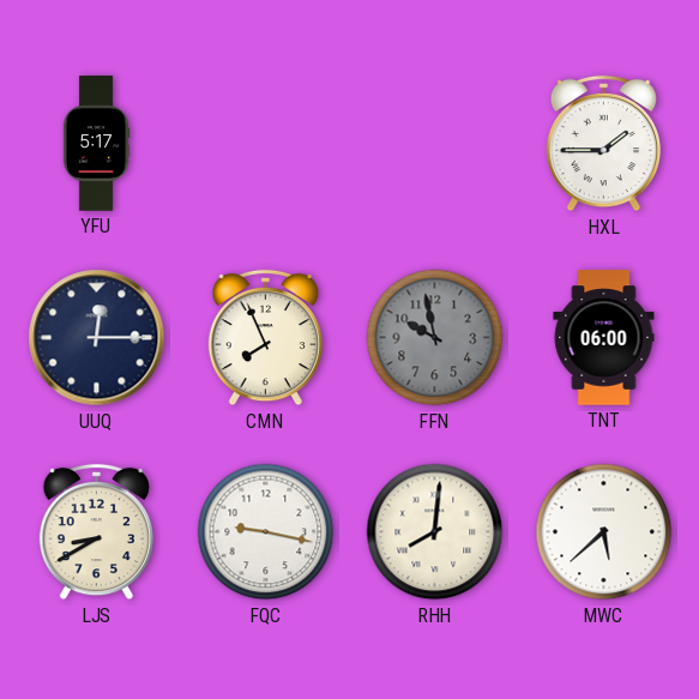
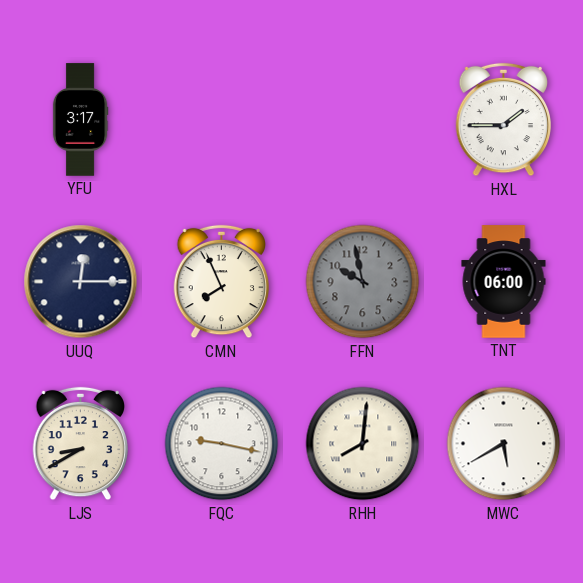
YFU: 5:17 -> 3:17 (80, 120)
MWC: 5:38 -> 5:40 (504, 444)
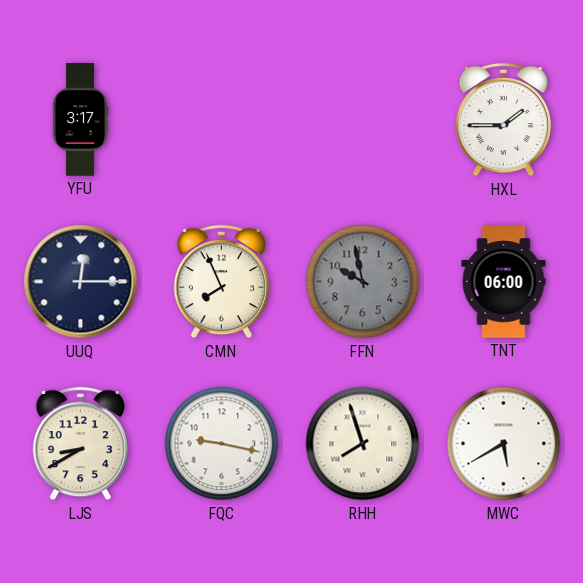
RHH: 8:01 -> 7:57 (363, 444)
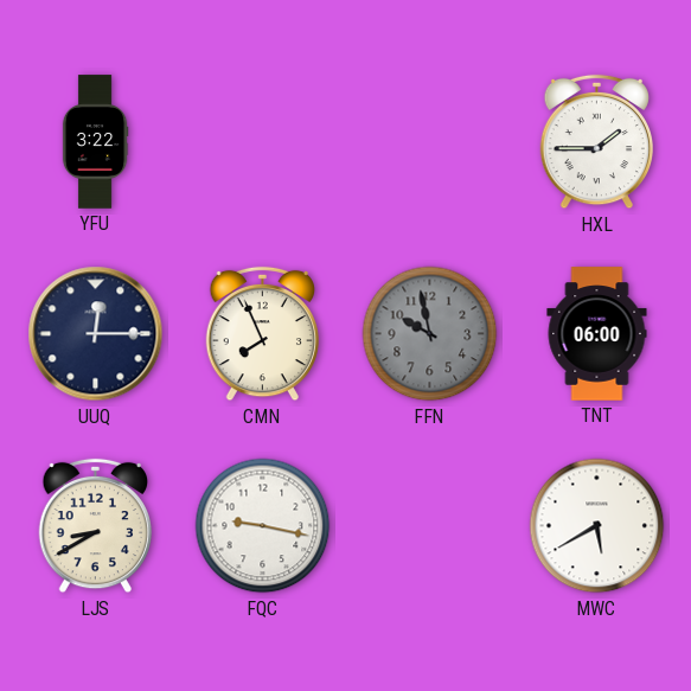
YFU: 3:17 -> 3:22 (95, 142)
RHH: 7:57 -> none (363, 444)
